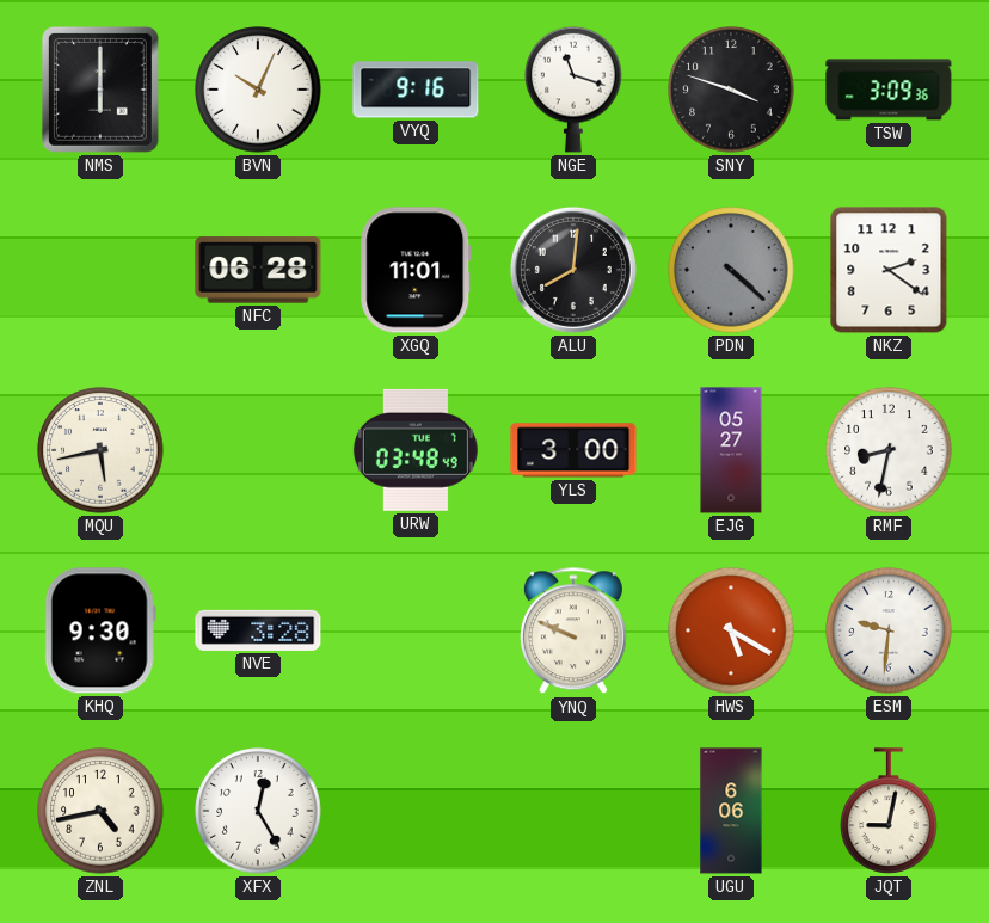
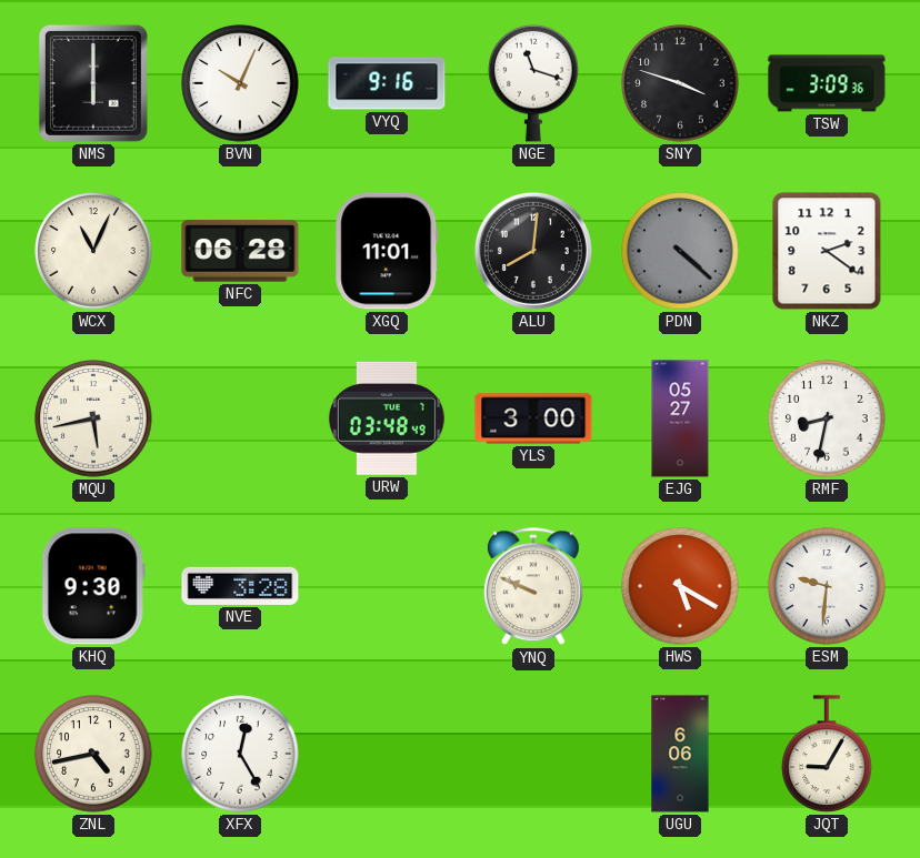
WCX: none -> 11:04 (93, 251)
JQT: 9:02 -> 9:05 (827, 754)
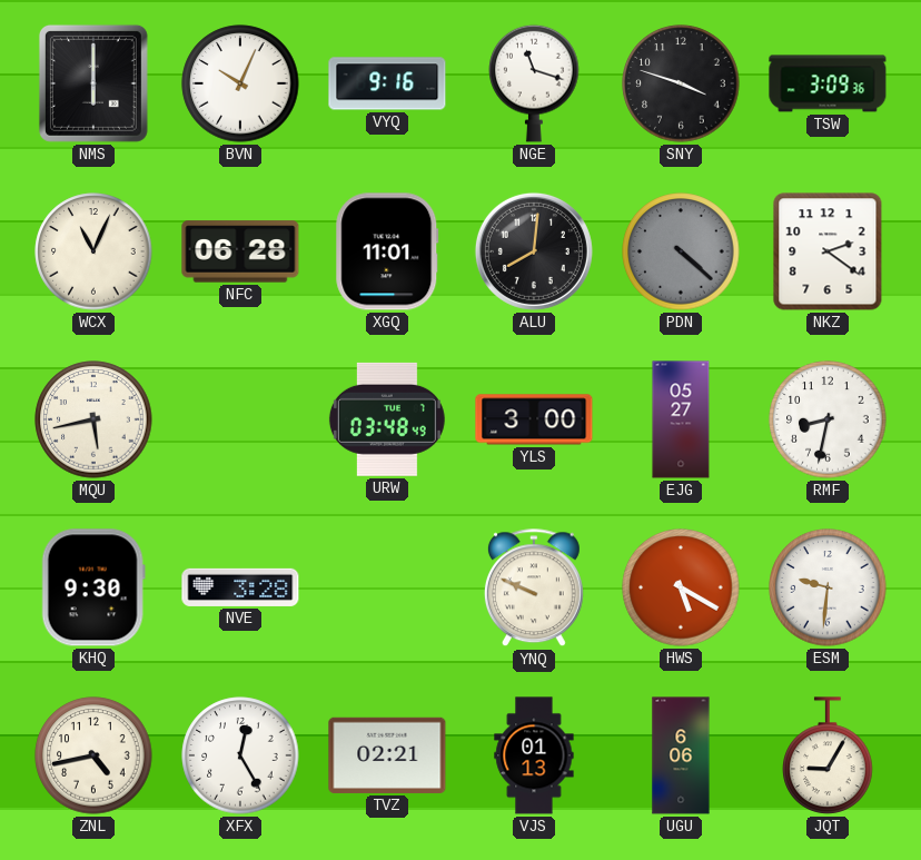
TVZ: none -> 02:21 (387, 755)
VJS: none -> 01:13 (534, 755)
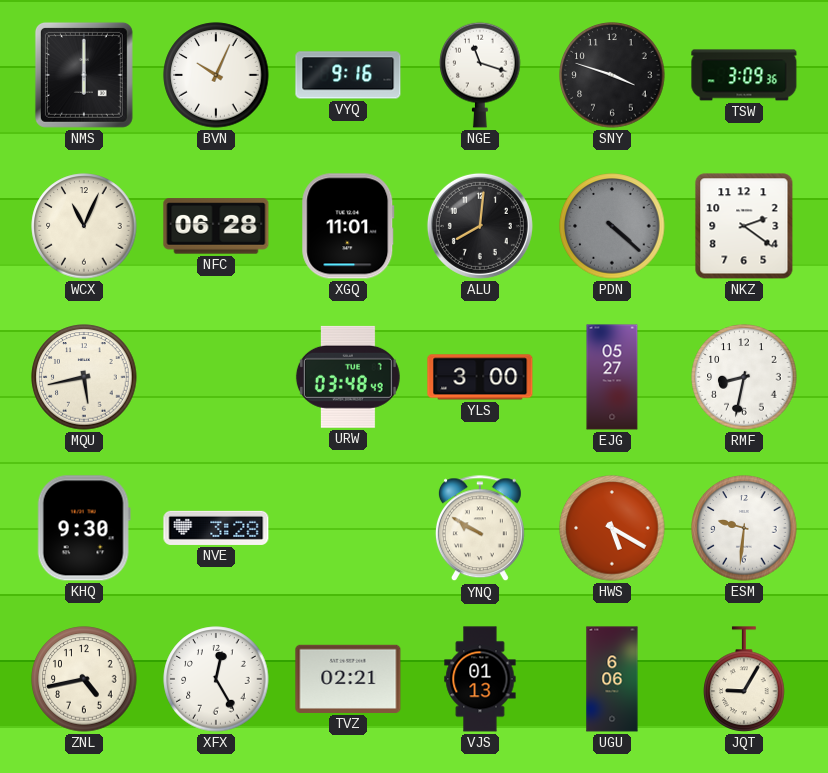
YNQ: 9:49 -> 9:50 (480, 529)
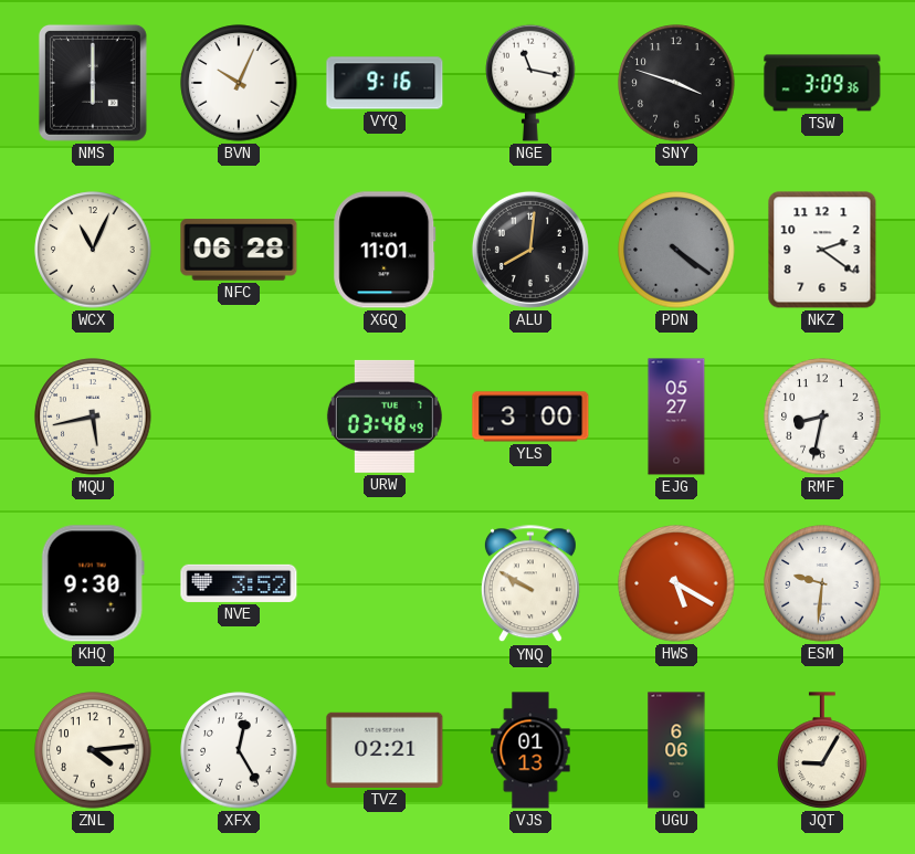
NGE: 11:18 -> 11:17 (530, 83)
PDN: 4:22 -> 4:21 (676, 250)
NVE: 3:28 -> 3:52 (239, 583)
ZNL: 4:43 -> 4:14 (93, 750)
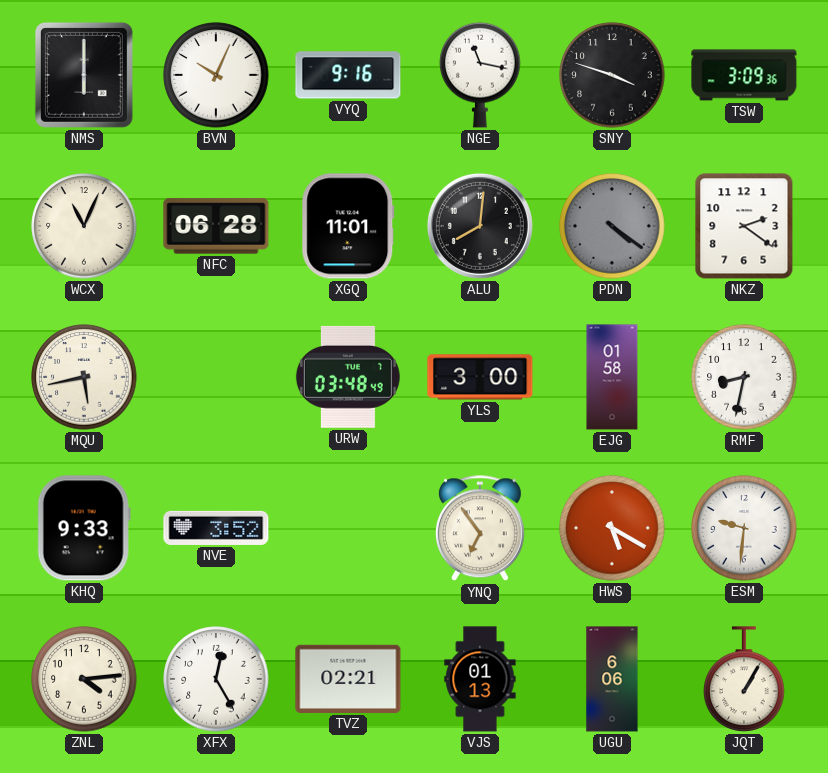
EJG: 05:27 -> 01:58 (612, 377)
KHQ: 9:30 -> 9:33 (84, 528)
YNQ: 9:50 -> 6:54 (480, 529)
JQT: 9:05 -> 1:05 (744, 679)
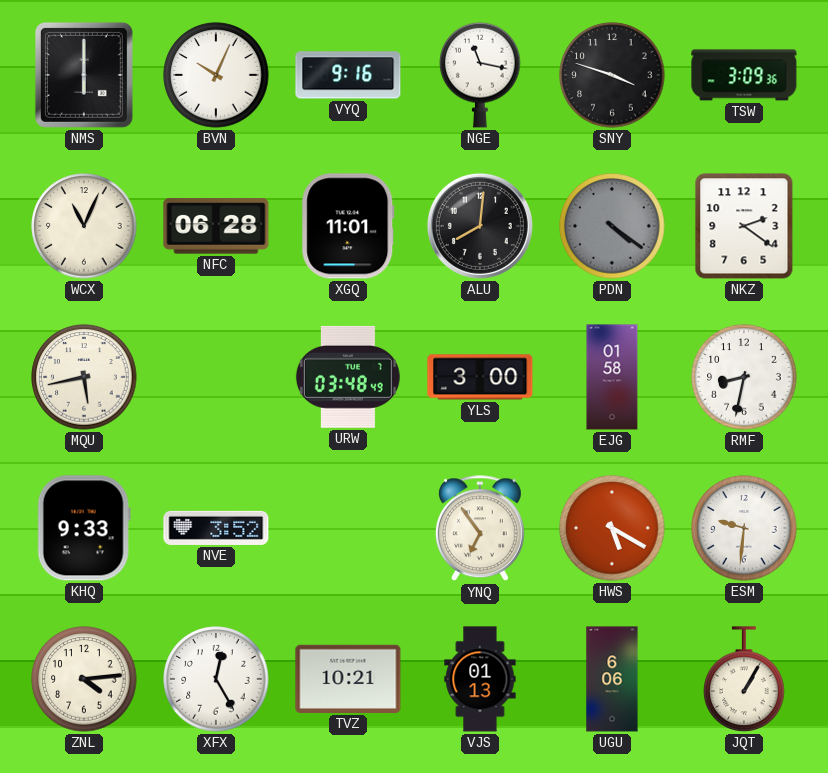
TVZ: 02:21 -> 10:21 (348, 679)
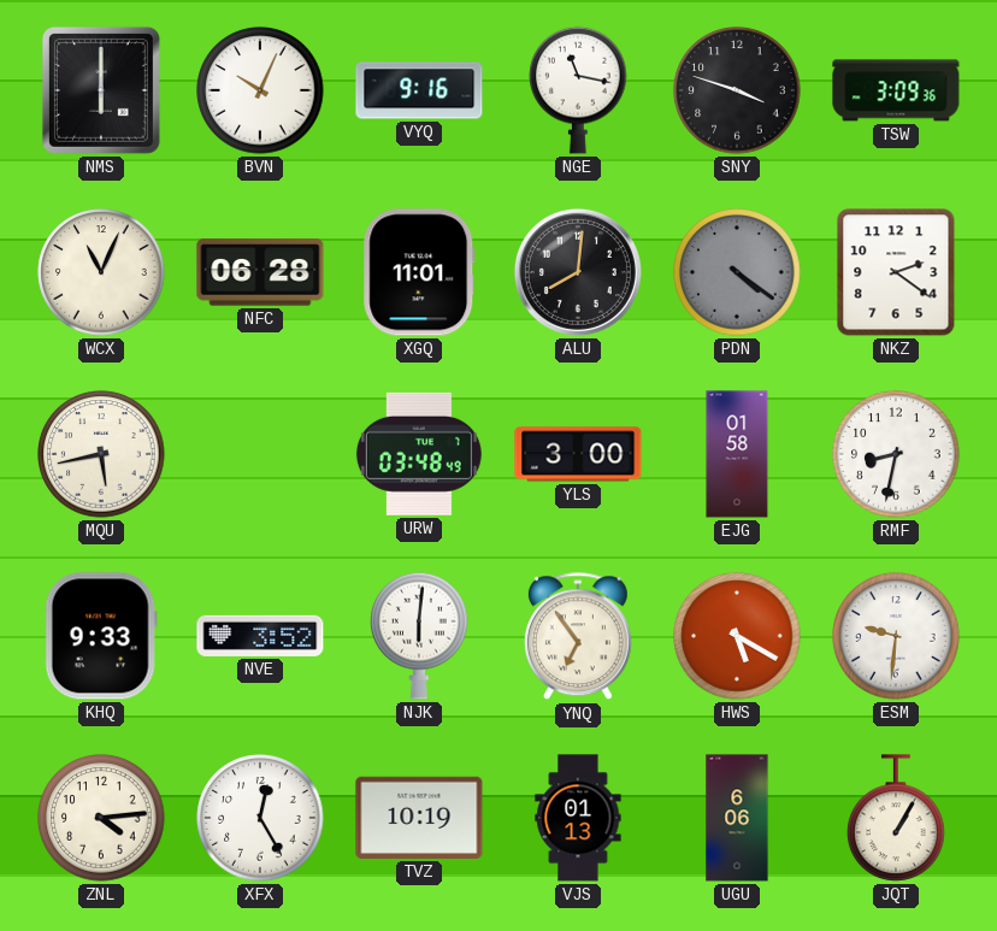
NJK: none -> 6:01 (419, 636)
TVZ: 10:21 -> 10:19 (419, 818)
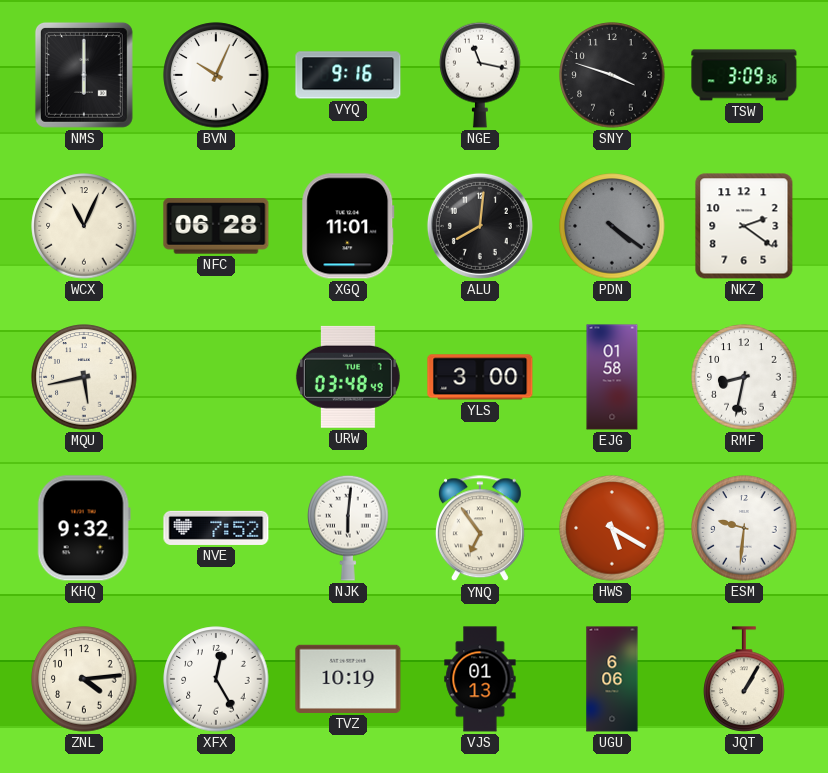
KHQ: 9:33 -> 9:32 (84, 528)
NVE: 3:52 -> 7:52 (216, 528)
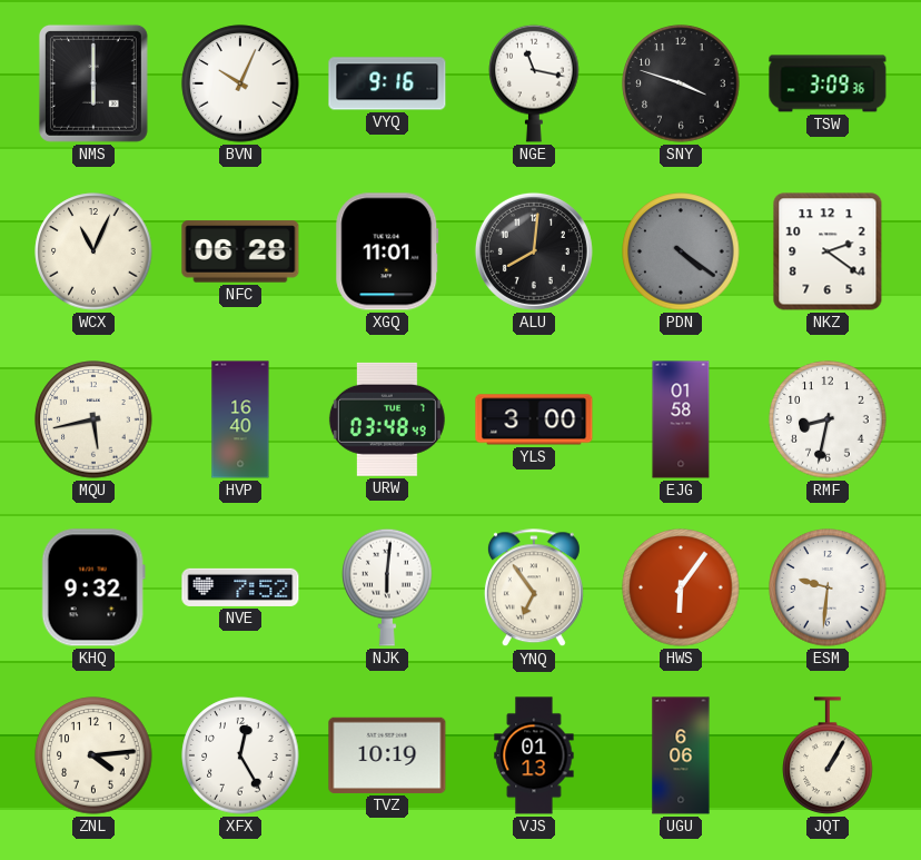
HVP: none -> 16:40 (240, 419)
HWS: 5:20 -> 6:06 (681, 587)
